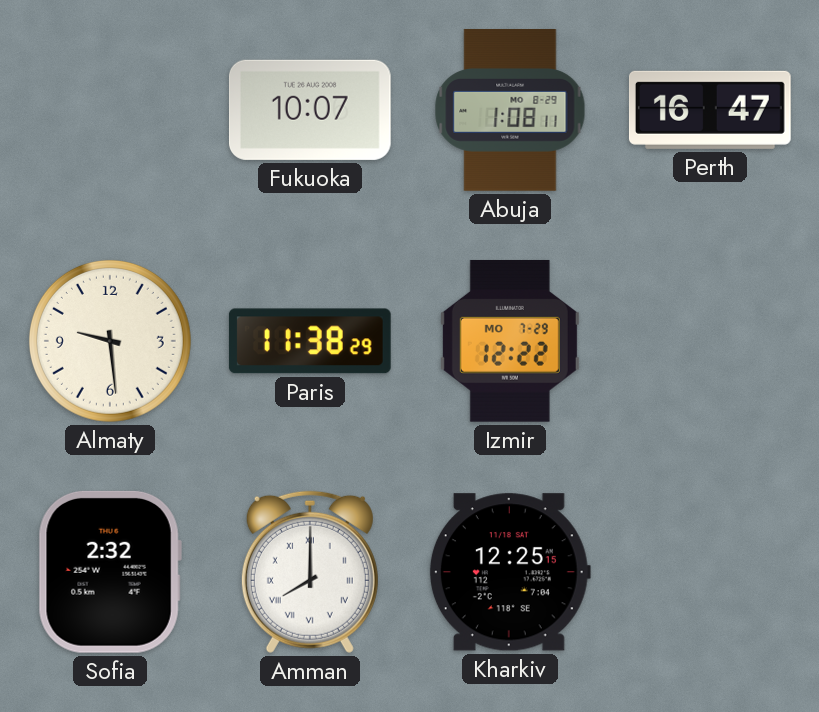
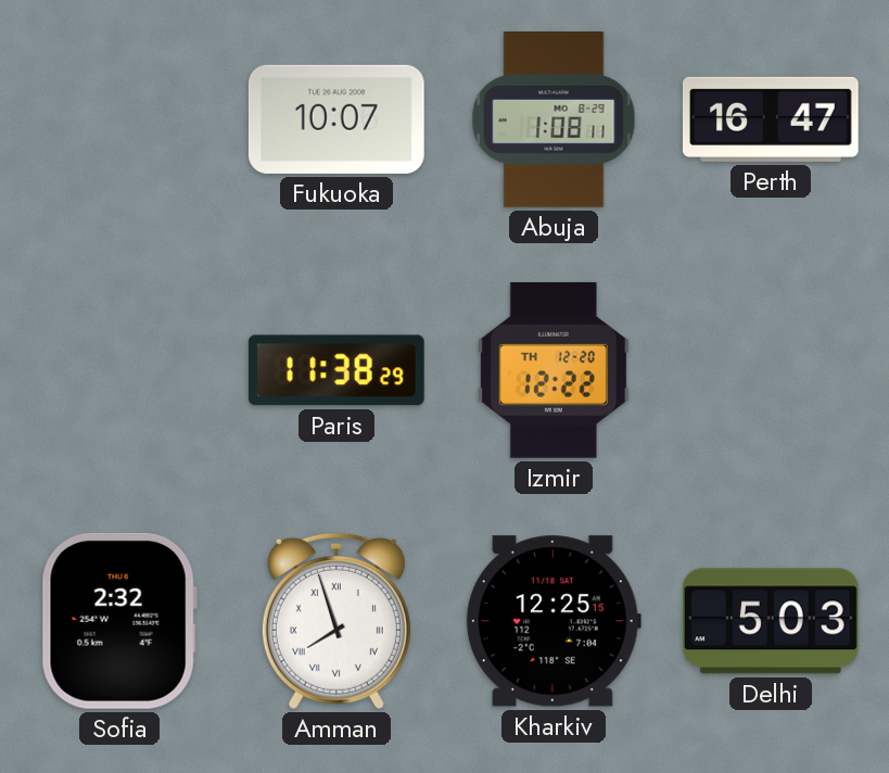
Almaty: 9:29 -> none (110, 341)
Izmir date: MO 7-29 -> TH 12-20 (554, 370)
Amman: 8:00 -> 7:57 (336, 621)
Delhi: none -> 5:03 (771, 621)
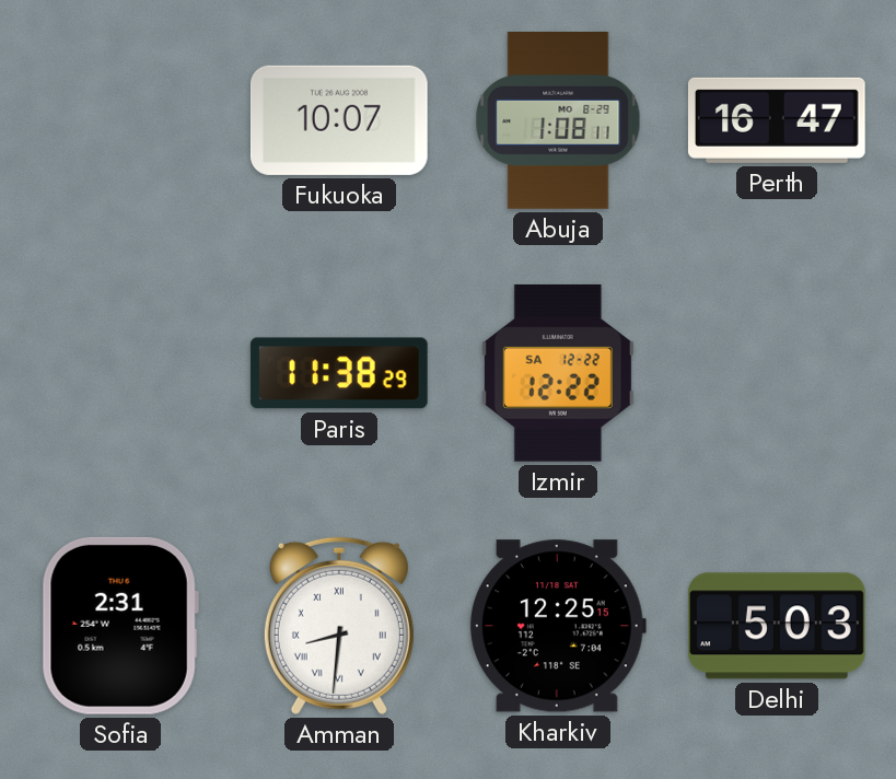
Izmir date: TH 12-20 -> SA 12-22 (558, 373)
Sofia: 2:32 -> 2:31 (120, 626)
Amman: 7:57 -> 8:31 (339, 626)
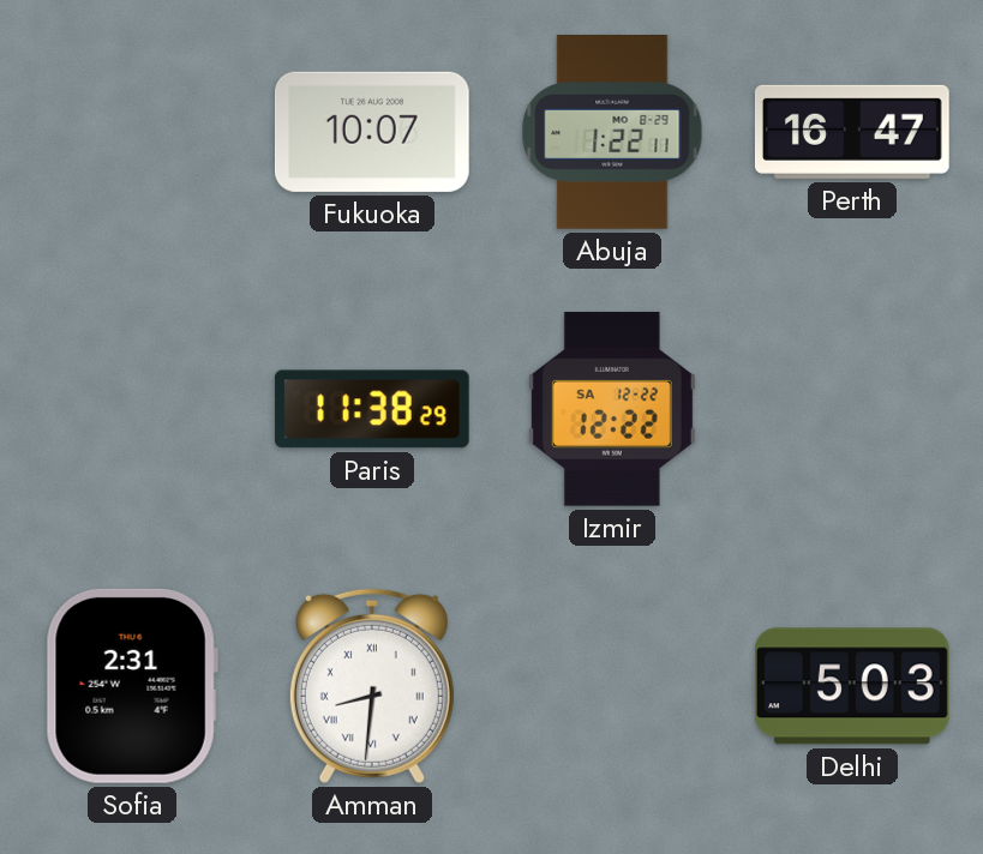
Abuja: 1:08 -> 1:22 (612, 133)
Kharkiv: 12:25 -> none (558, 626)
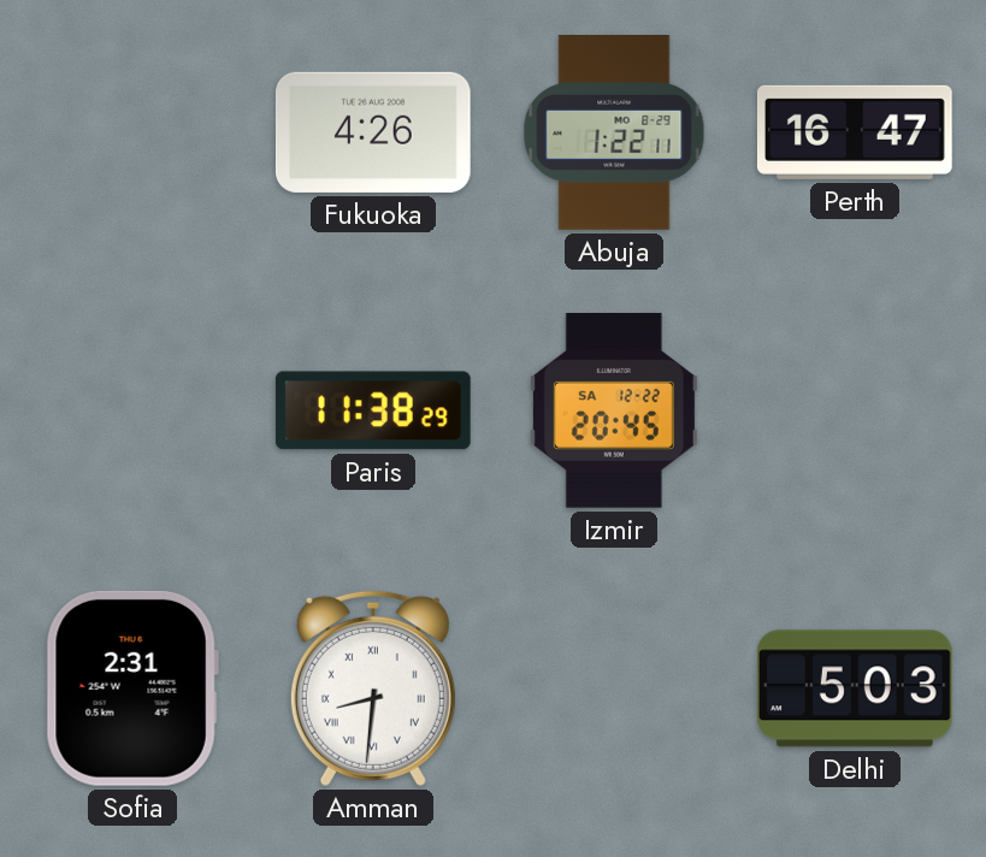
Fukuoka: 10:07 -> 4:26 (373, 132)
Izmir: 12:22 -> 20:45 (614, 410)
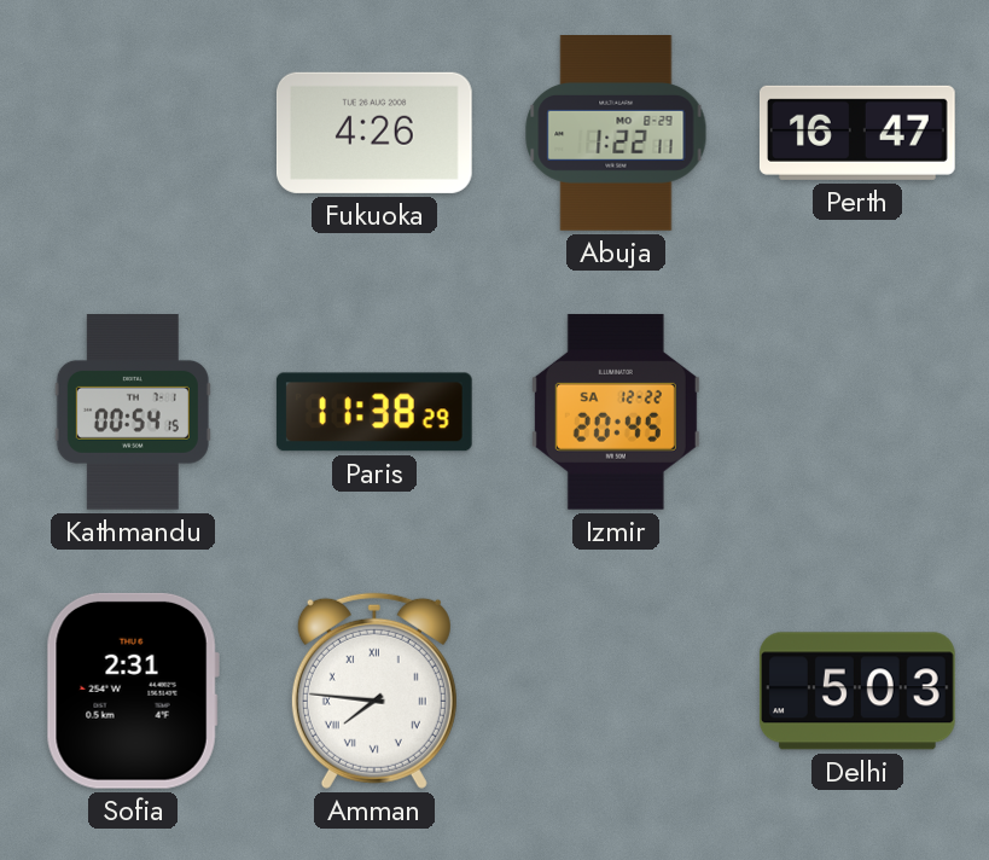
Kathmandu: none -> 00:54 (133, 413)
Amman: 8:31 -> 7:46 (374, 691)
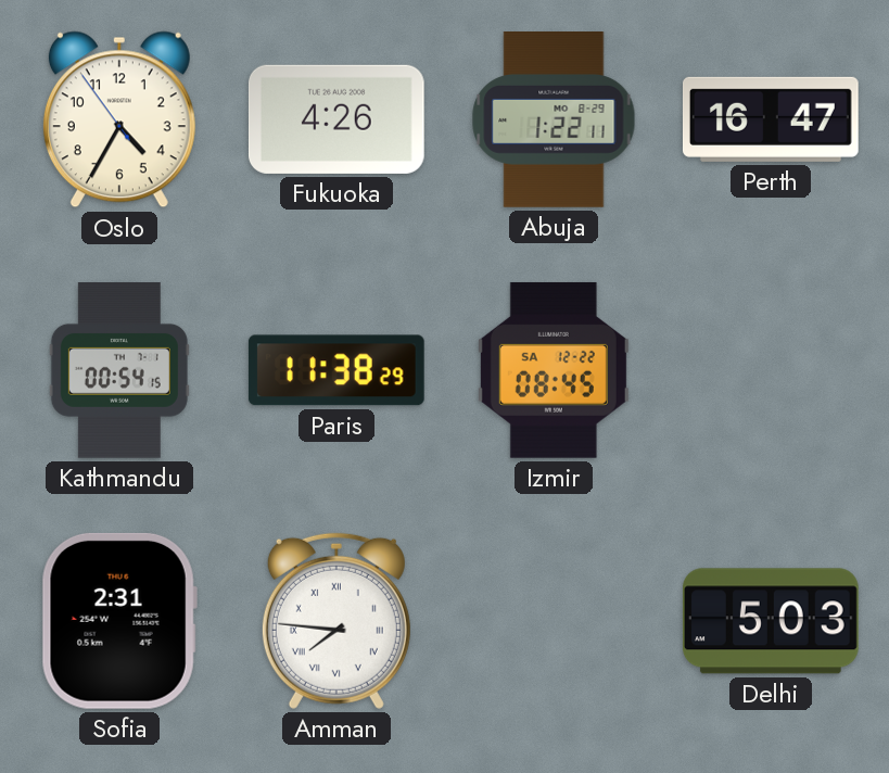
Oslo: none -> 4:34 (119, 119)
Izmir: 20:45 -> 08:45 (554, 370)
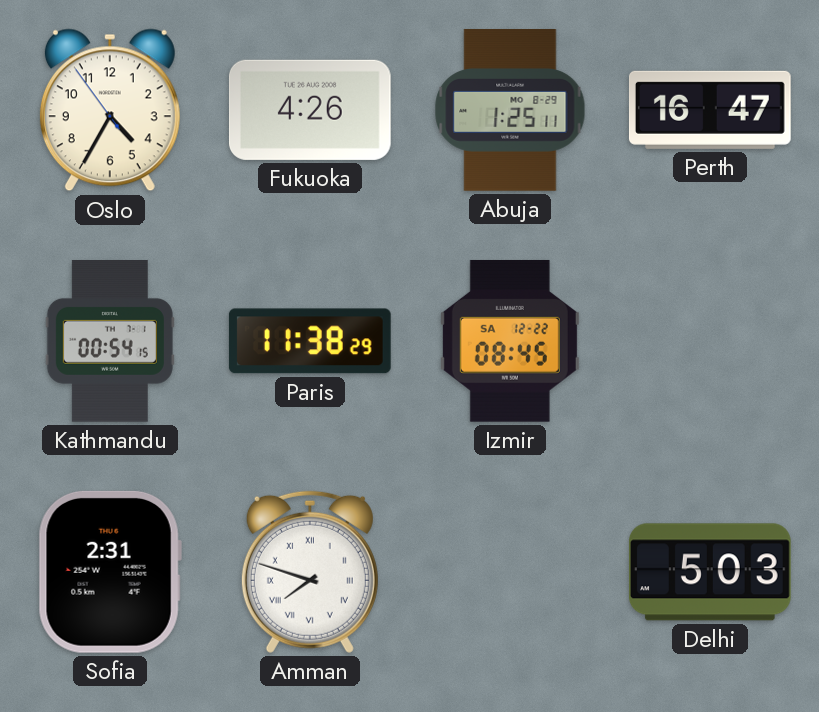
Abuja: 1:22 -> 1:25 (510, 111)
Amman: 7:46 -> 7:48 (310, 572)
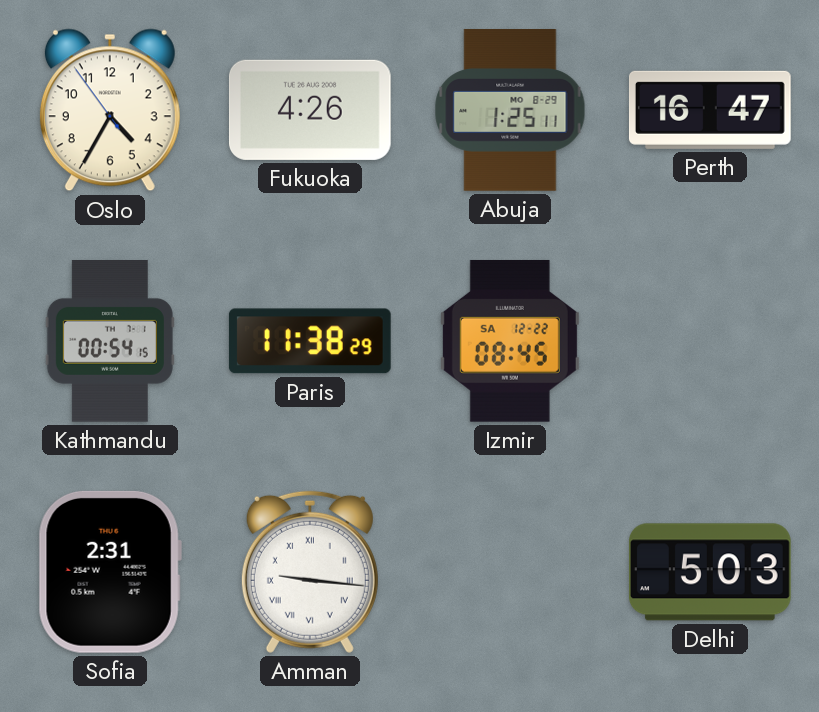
Amman: 7:48 -> 9:16 (310, 572)
